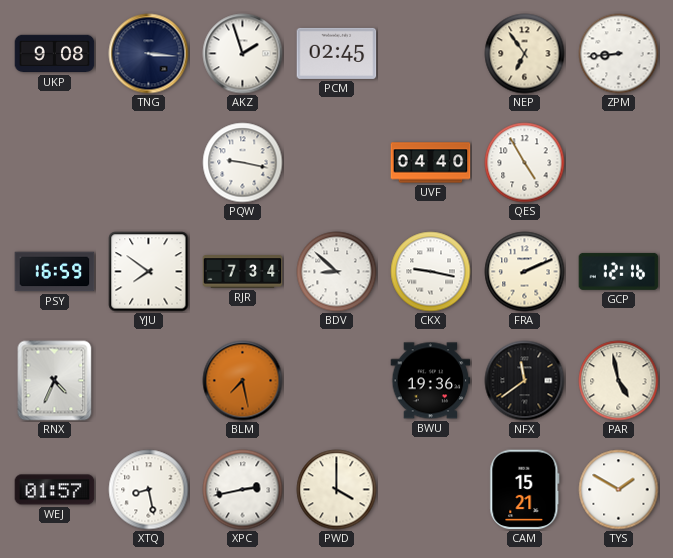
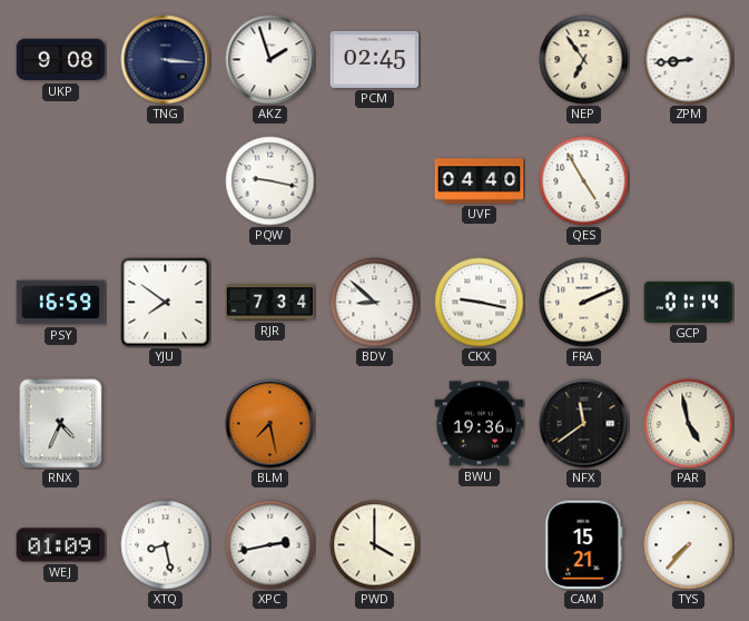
GCP: 12:16 -> 01:14 (689, 302)
WEJ: 01:57 -> 01:09 (61, 545)
TYS: 1:50 -> 7:37 (689, 545)
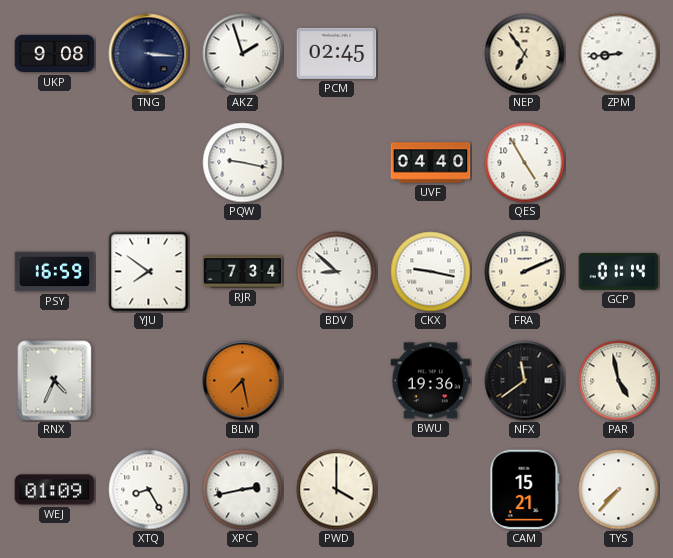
XTQ: 8:28 -> 8:25 (149, 490)
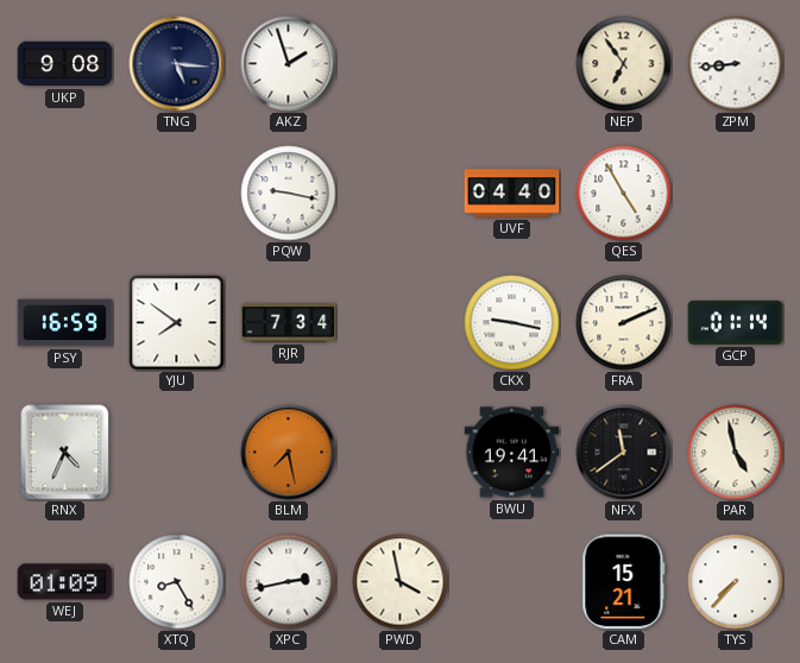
TNG: 3:16 -> 5:16 (177, 64)
PCM: 02:45 -> none (337, 53)
BDV: 8:52 -> none (337, 272)
BWU: 19:36 -> 19:41 (512, 453)
PWD: 4:00 -> 3:58 (401, 582)
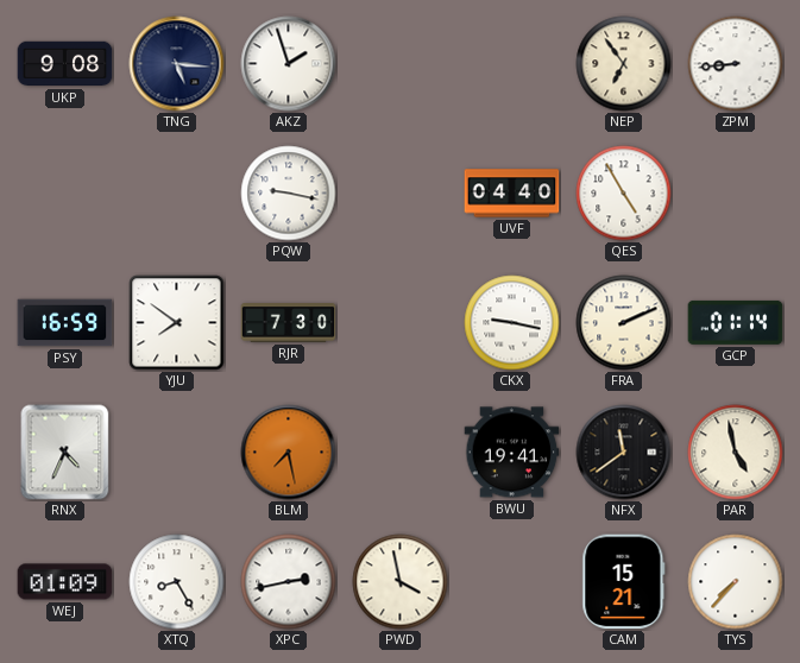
RJR: 7:34 -> 7:30 (289, 323)
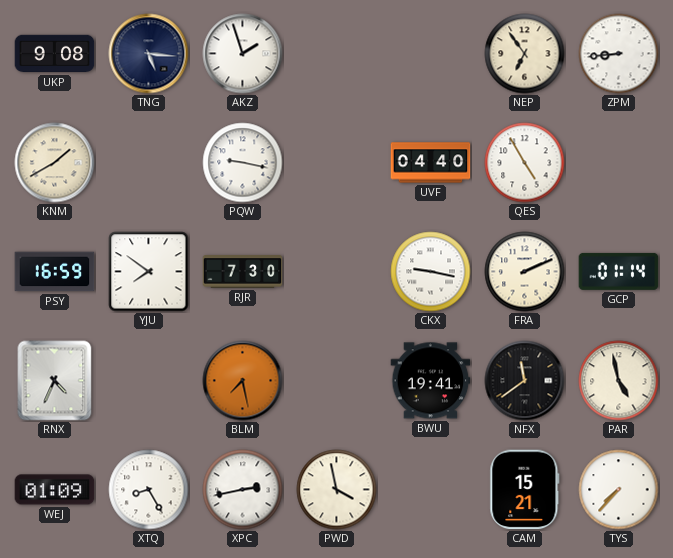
KNM: none -> 1:40 (55, 163)
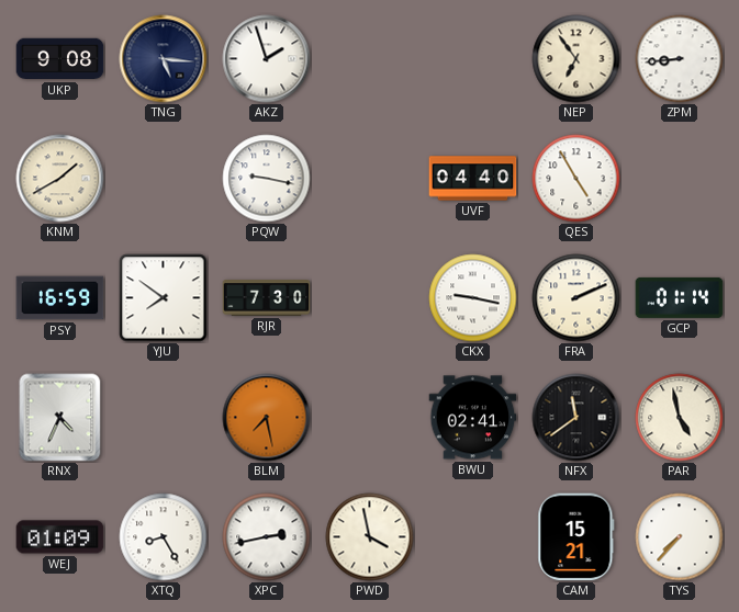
BWU: 19:41 -> 02:41 (473, 418)
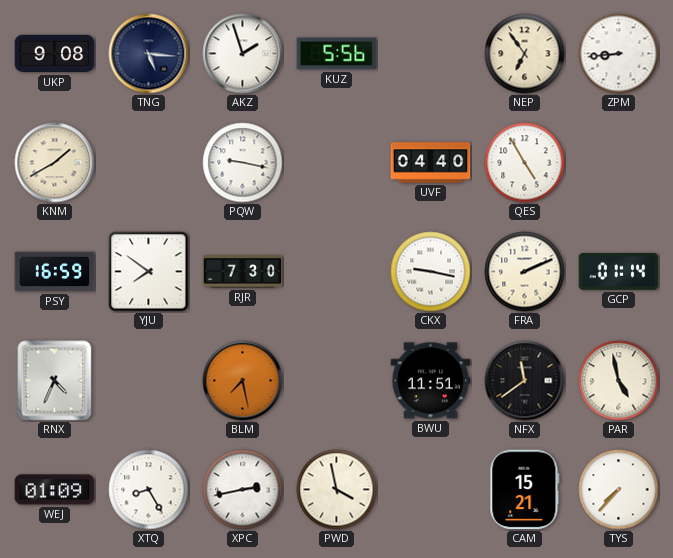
KUZ: none -> 5:56 (337, 54)
BWU: 02:41 -> 11:51 (431, 381)
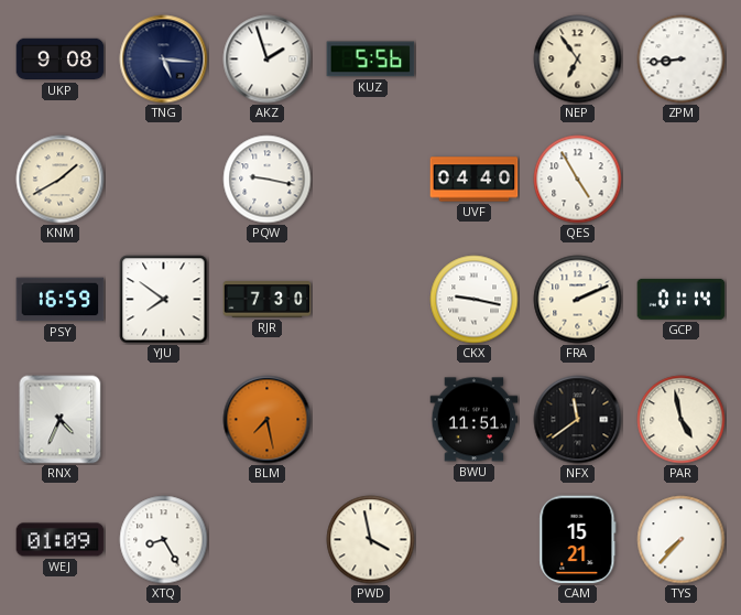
XPC: 2:43 -> none (243, 490)
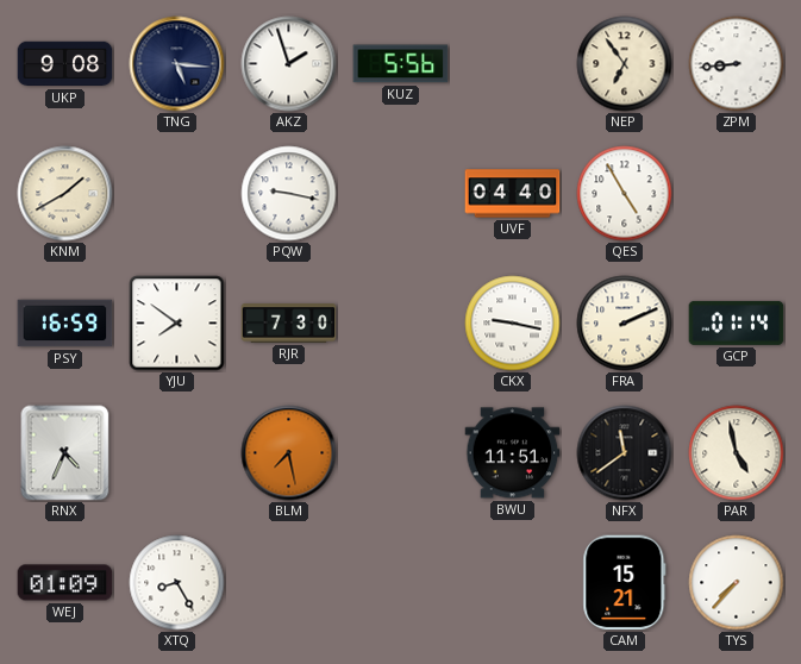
PWD: 3:58 -> none (371, 540)
